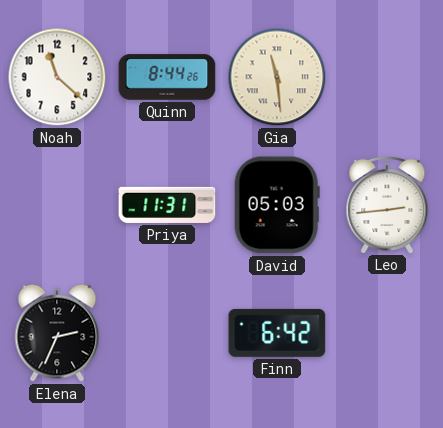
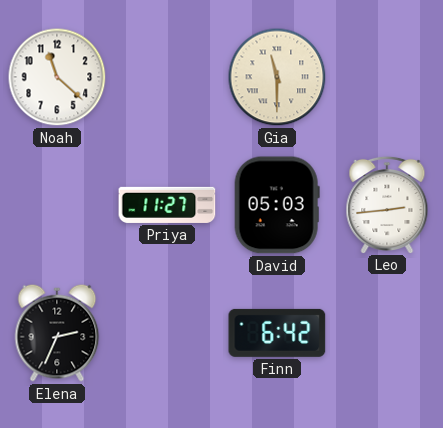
Quinn: 8:44 -> none (167, 77)
Gia: 11:29 -> 11:30 (277, 77)
Priya: 11:31 -> 11:27 (167, 205)
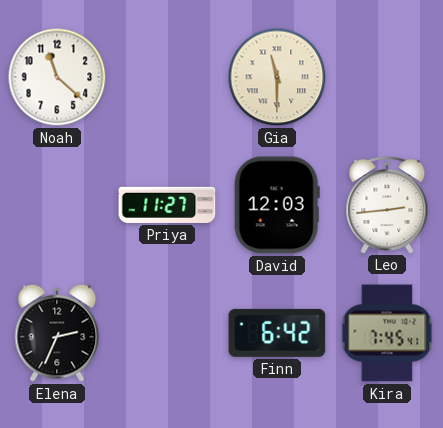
David: 05:03 -> 12:03 (277, 205)
Kira: none -> 7:45 (387, 333)
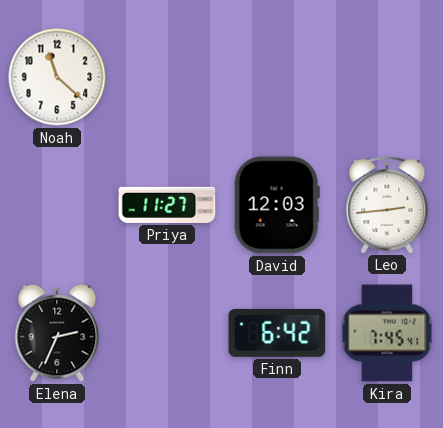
Gia: 11:30 -> none (277, 77)
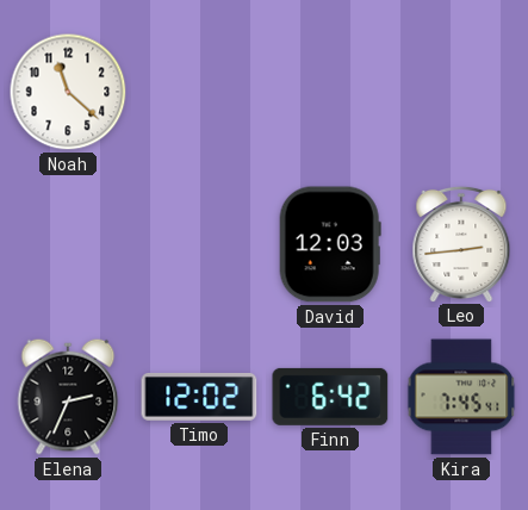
Priya: 11:27 -> none (167, 205)
Timo: none -> 12:02 (199, 397)
